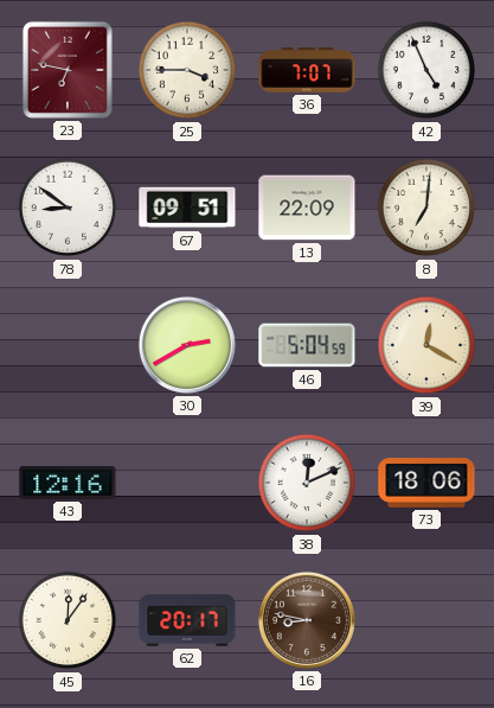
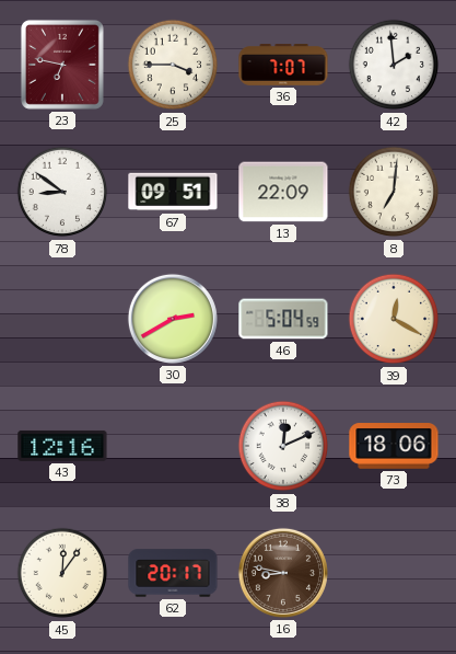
42: 4:56 -> 1:59 (394, 65)
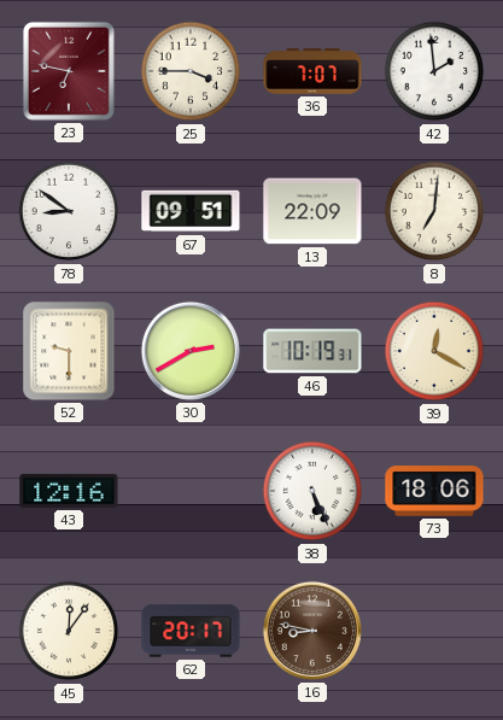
52: none -> 9:30 (69, 351)
46: 5:04 -> 10:19 (312, 351)
38: 12:11 -> 5:26 (312, 491)
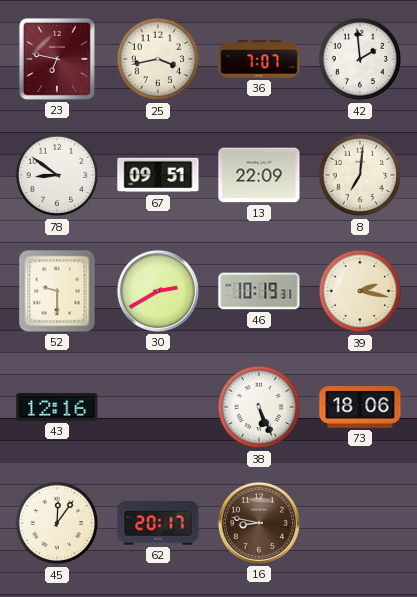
25: 3:45 -> 3:43 (158, 59)
39: 12:20 -> 2:17 (360, 291)
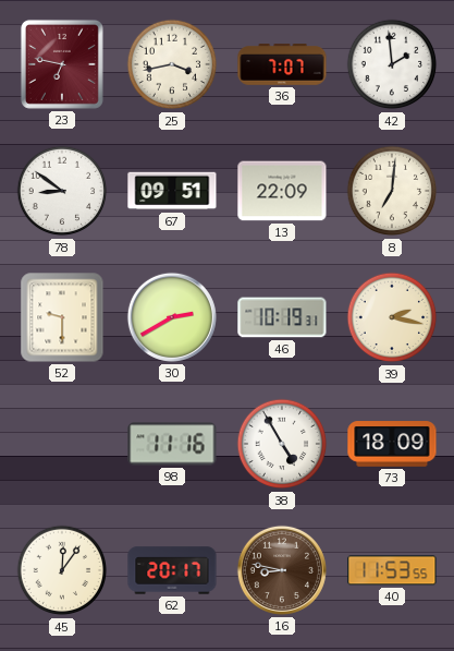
43: 12:16 -> none (57, 407)
98: none -> 11:16 (172, 444)
38: 5:26 -> 4:55 (282, 444)
73: 18:06 -> 18:09 (392, 444)
40: none -> 11:53 (392, 570)
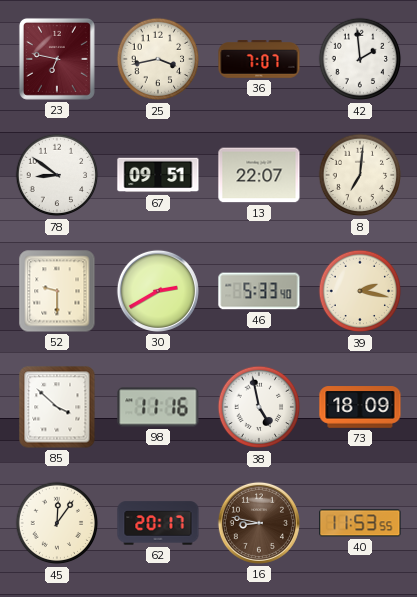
13: 22:09 -> 22:07 (259, 175)
46: 10:19 -> 5:33 (259, 291)
85: none -> 3:52 (57, 407)
38: 4:55 -> 4:58 (259, 407)
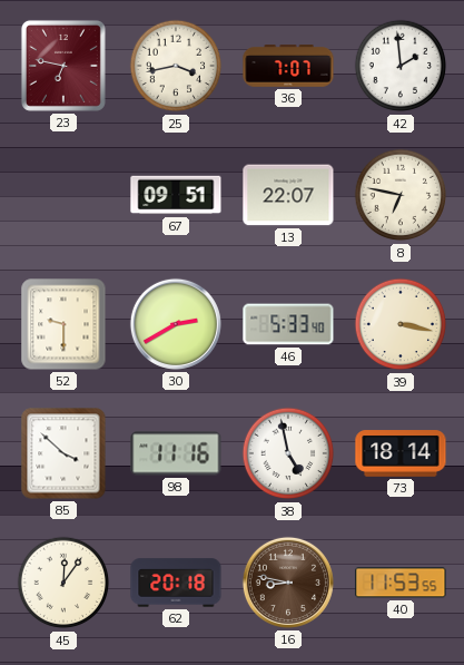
78: 8:51 -> none (57, 175)
8: 7:01 -> 6:47 (401, 195)
39: 2:17 -> 3:17 (401, 324)
73: 18:09 -> 18:14 (401, 453)
62: 20:17 -> 20:18 (176, 583)
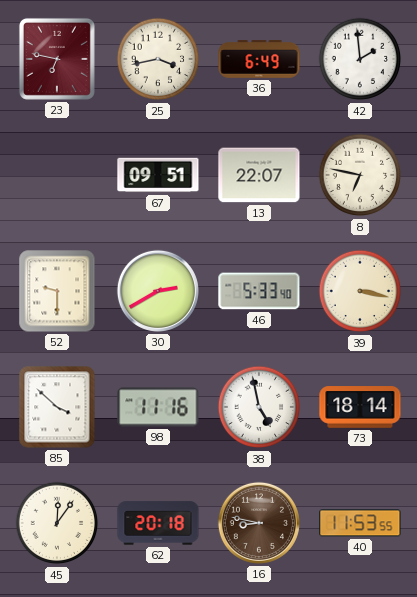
36: 7:07 -> 6:49 (259, 59)
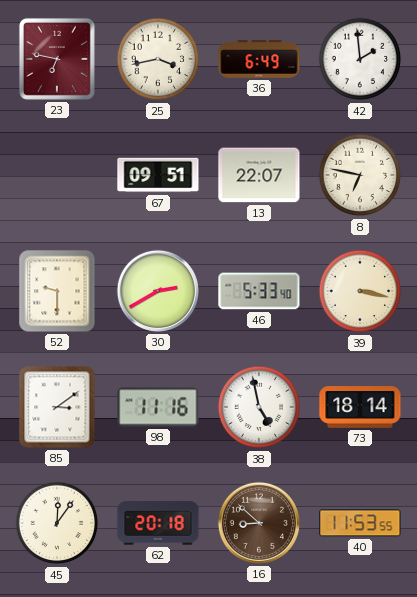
85: 3:52 -> 3:09 (57, 407)
16: 8:47 -> 8:52 (259, 523)
